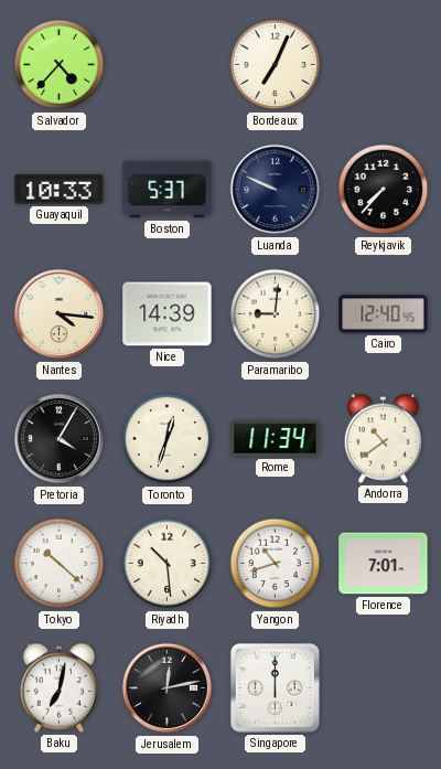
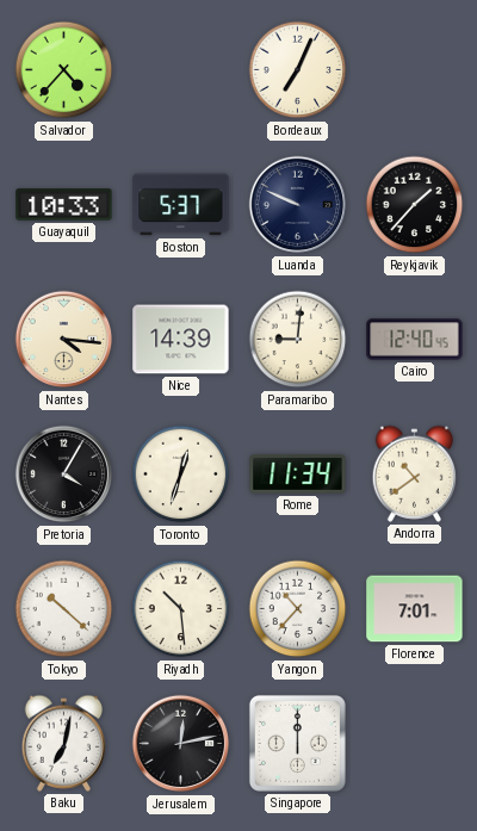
Reykjavik: 7:37 -> 1:37 (415, 205)
Yangon: 10:42 -> 10:37 (298, 609)
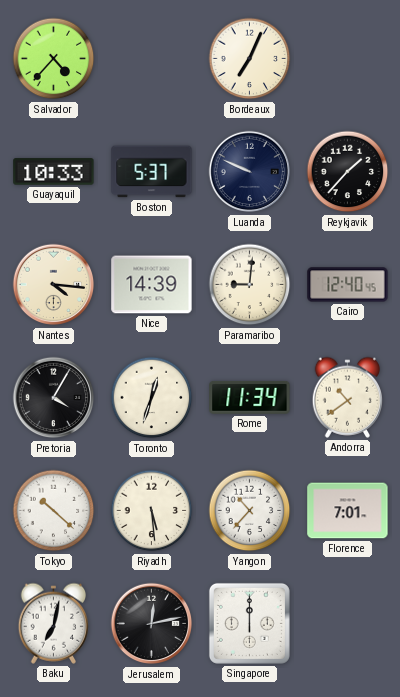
Riyadh: 10:29 -> 5:29 (152, 511)
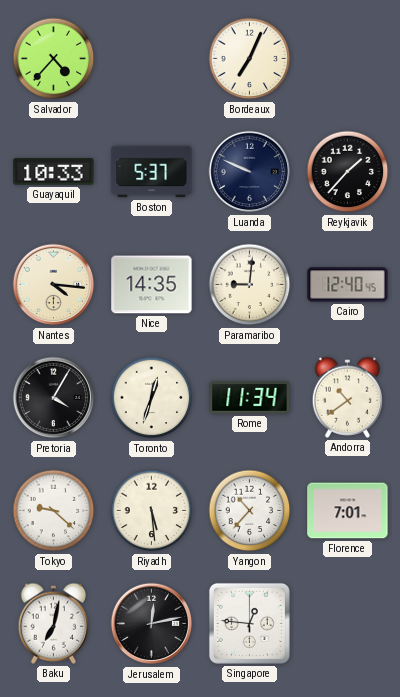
Nice: 14:39 -> 14:35 (152, 285)
Tokyo: 10:22 -> 9:22 (54, 511)
Singapore: 12:00 -> 12:46 (249, 623)
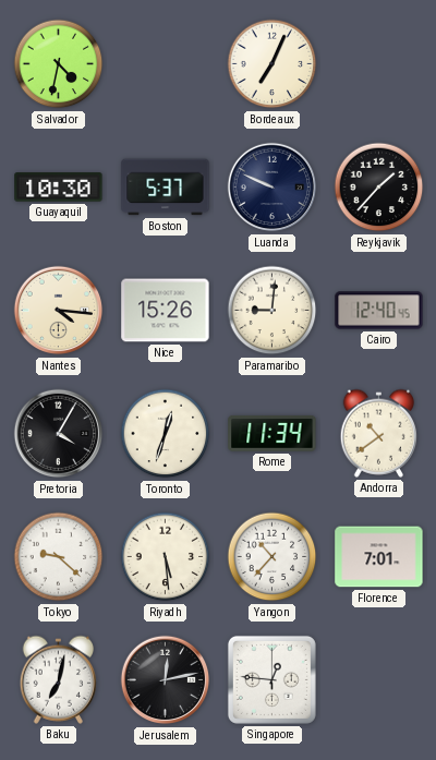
Salvador: 4:37 -> 4:32 (59, 64)
Guayaquil: 10:33 -> 10:30 (59, 188)
Nice: 14:35 -> 15:26 (166, 311)
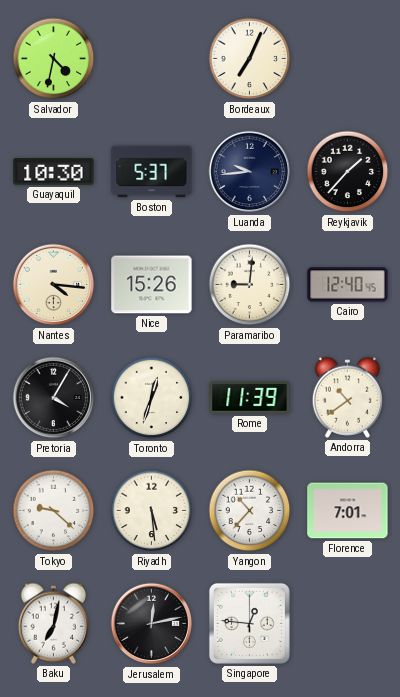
Luanda: 9:49 -> 9:44 (250, 172)
Rome: 11:34 -> 11:39 (250, 397)
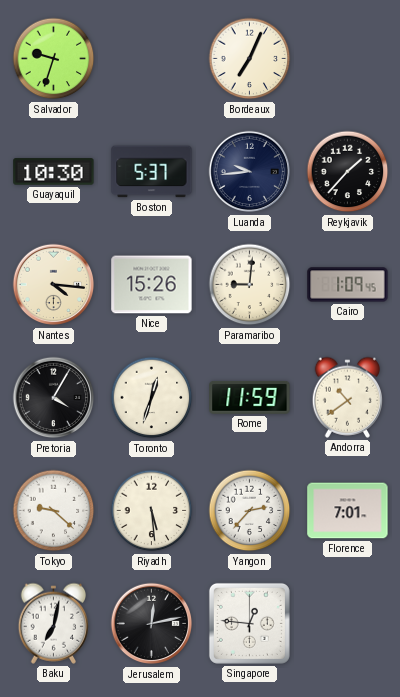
Salvador: 4:32 -> 9:33 (54, 59)
Cairo: 12:40 -> 1:09 (348, 285)
Rome: 11:39 -> 11:59 (250, 397)
Yangon: 10:37 -> 2:37 (250, 511)
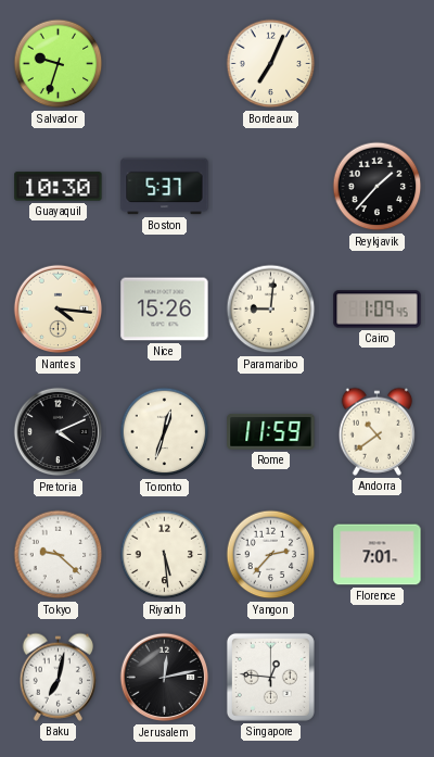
Luanda: 9:44 -> none (250, 172)
Pretoria: 4:05 -> 4:11 (59, 432)
